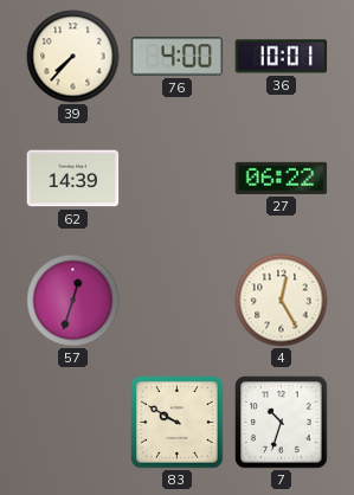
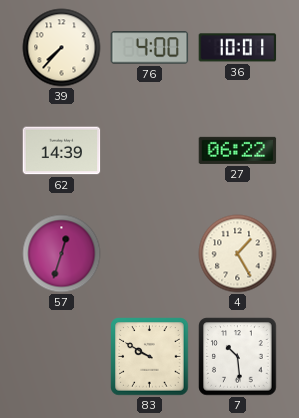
4: 12:25 -> 1:25 (238, 254)
7: 10:33 -> 10:29 (238, 357)
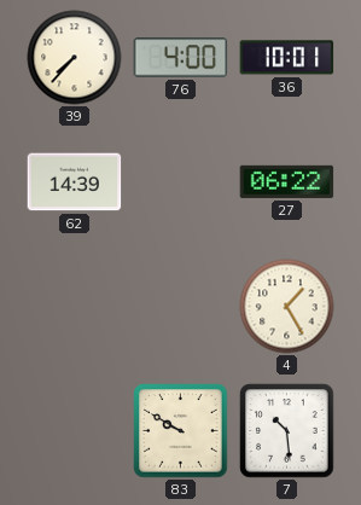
57: 12:33 -> none (62, 254)
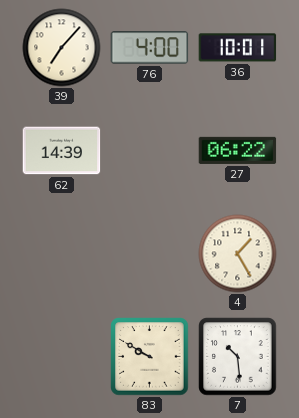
39: 7:37 -> 7:07 (62, 48)
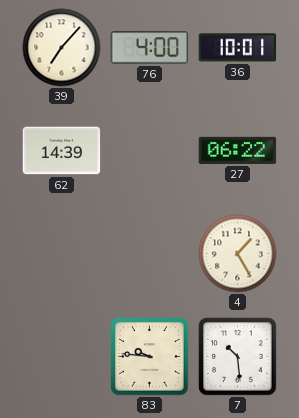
83: 9:50 -> 9:46 (150, 357)
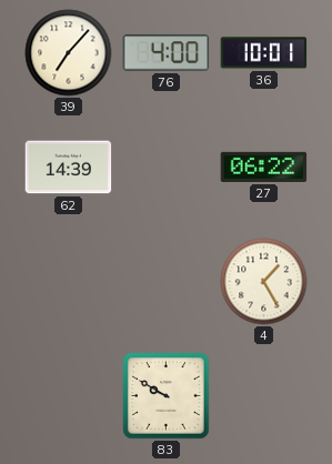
83: 9:46 -> 9:50 (167, 396)
7: 10:29 -> none (238, 357)
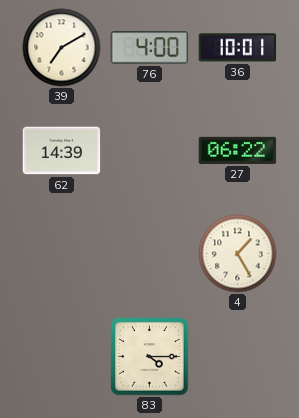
39: 7:07 -> 7:10 (62, 48)
83: 9:50 -> 4:15 (150, 357)
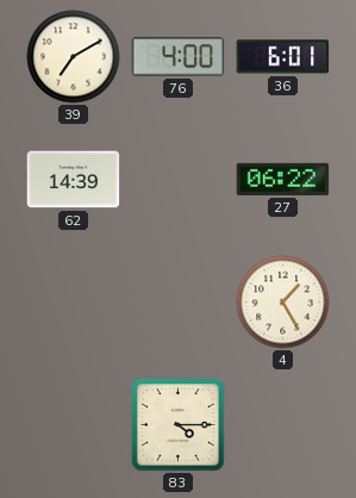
36: 10:01 -> 6:01 (283, 57)
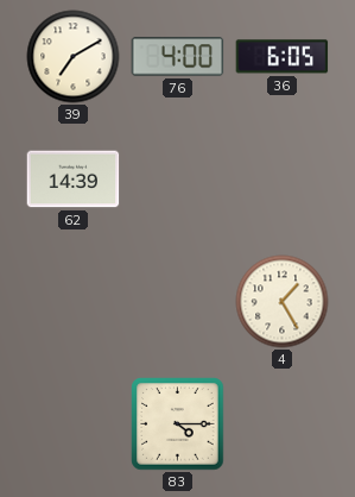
36: 6:01 -> 6:05 (283, 57)
27: 06:22 -> none (283, 179)
